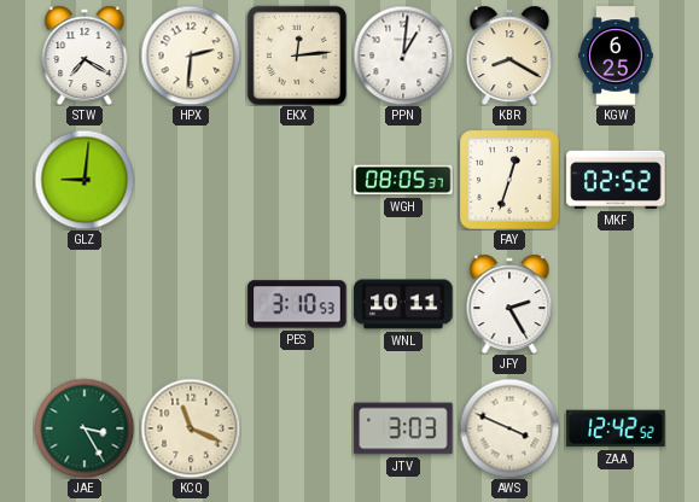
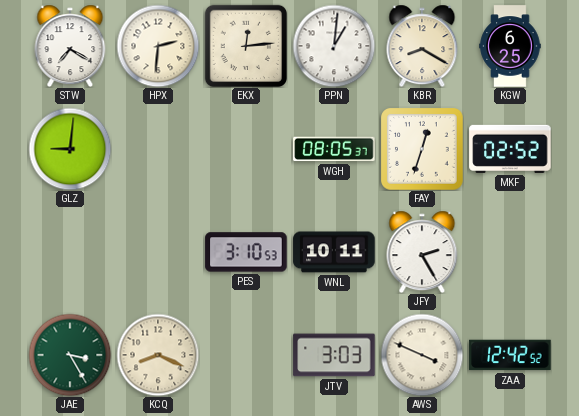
KCQ: 11:19 -> 8:19 (158, 355)
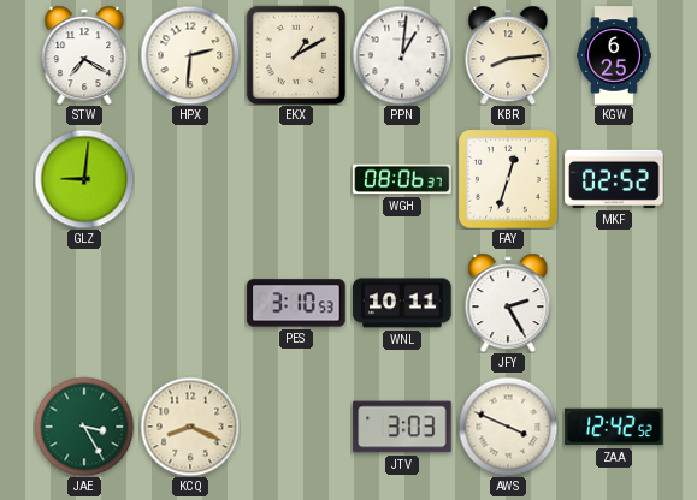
EKX: 12:14 -> 1:10 (295, 54)
KBR: 8:20 -> 8:14 (508, 55)
WGH: 08:05 -> 08:06 (402, 179)
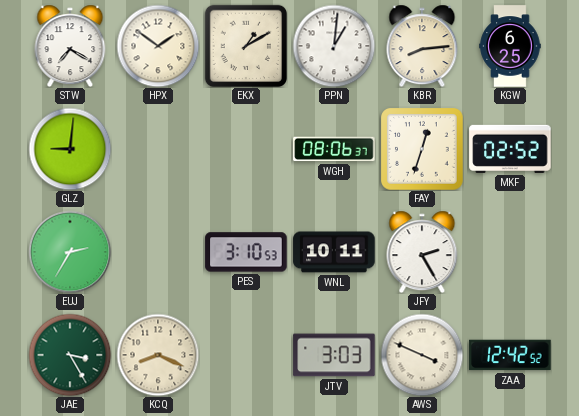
HPX: 2:31 -> 1:51 (158, 46)
EUJ: none -> 2:35 (70, 252)
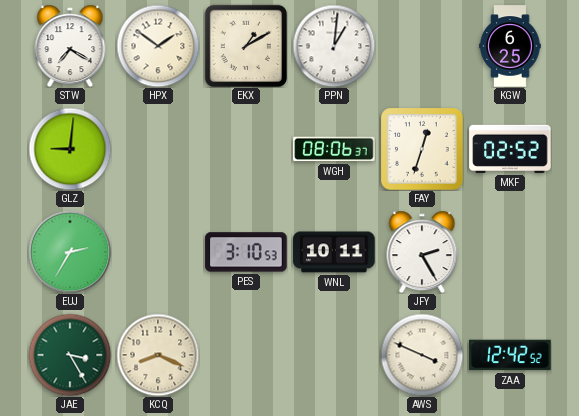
KBR: 8:14 -> none (422, 46)
JTV: 3:03 -> none (334, 355)
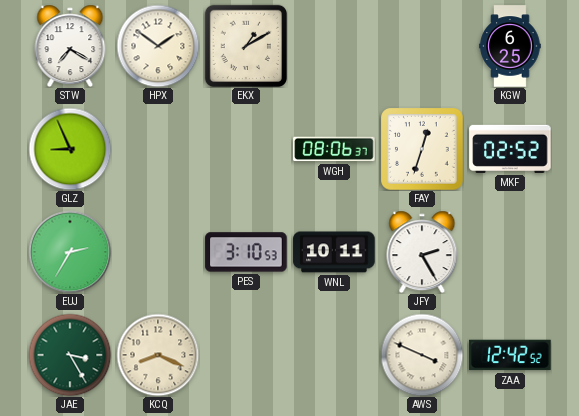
PPN: 1:01 -> none (334, 46)
GLZ: 9:01 -> 8:56 (70, 149)
